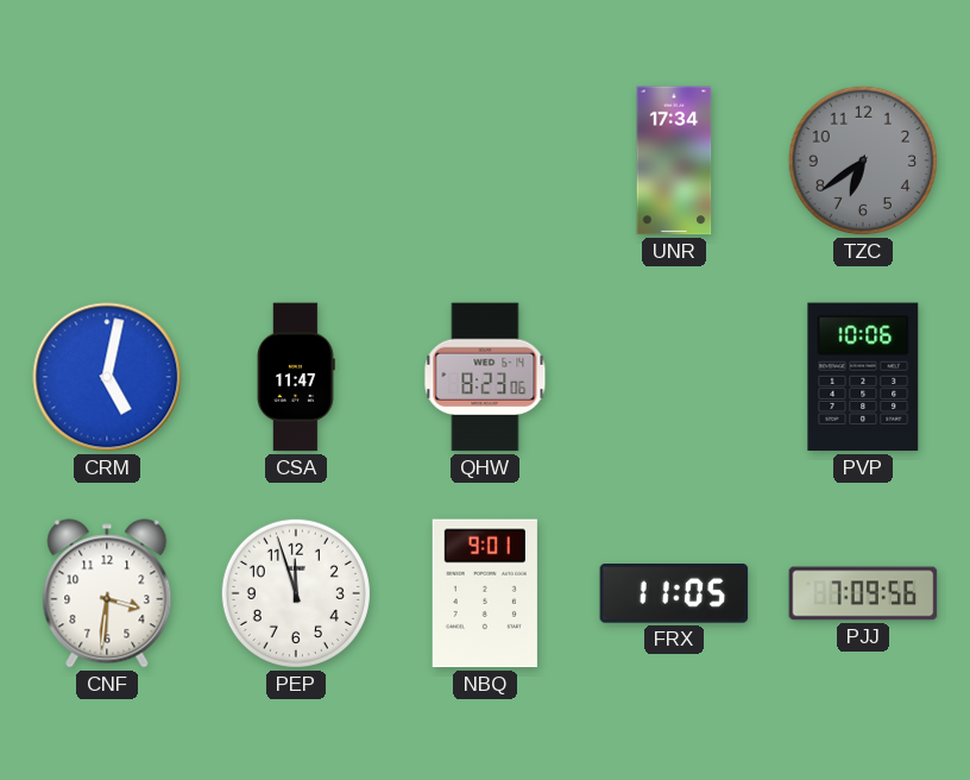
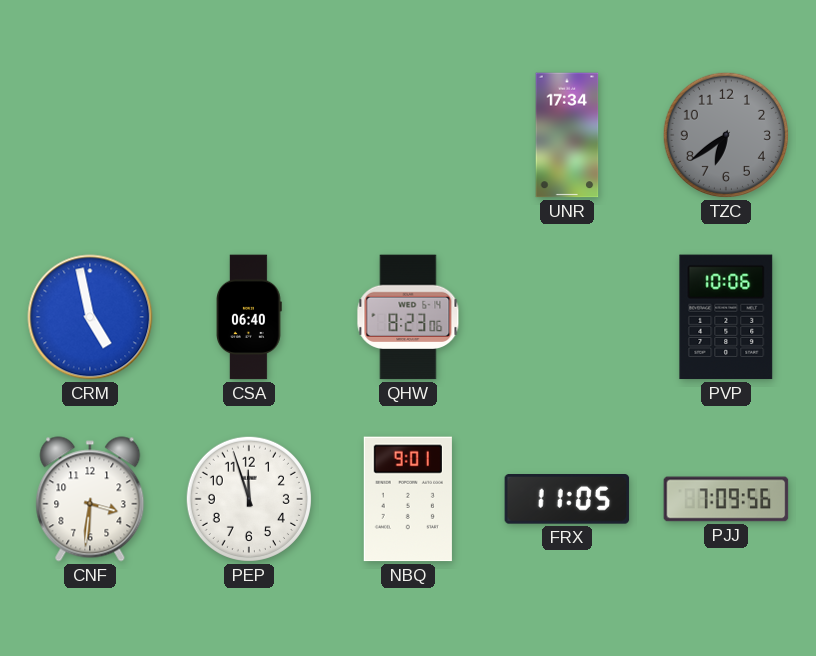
CRM: 5:02 -> 4:58 (90, 317)
CSA: 11:47 -> 06:40 (249, 317)
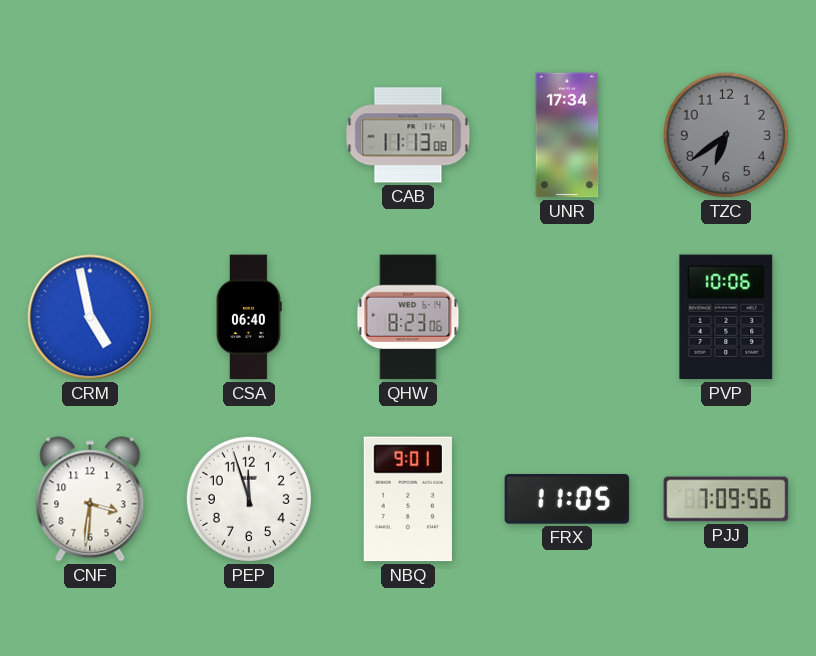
CAB: none -> 11:13 (408, 135)
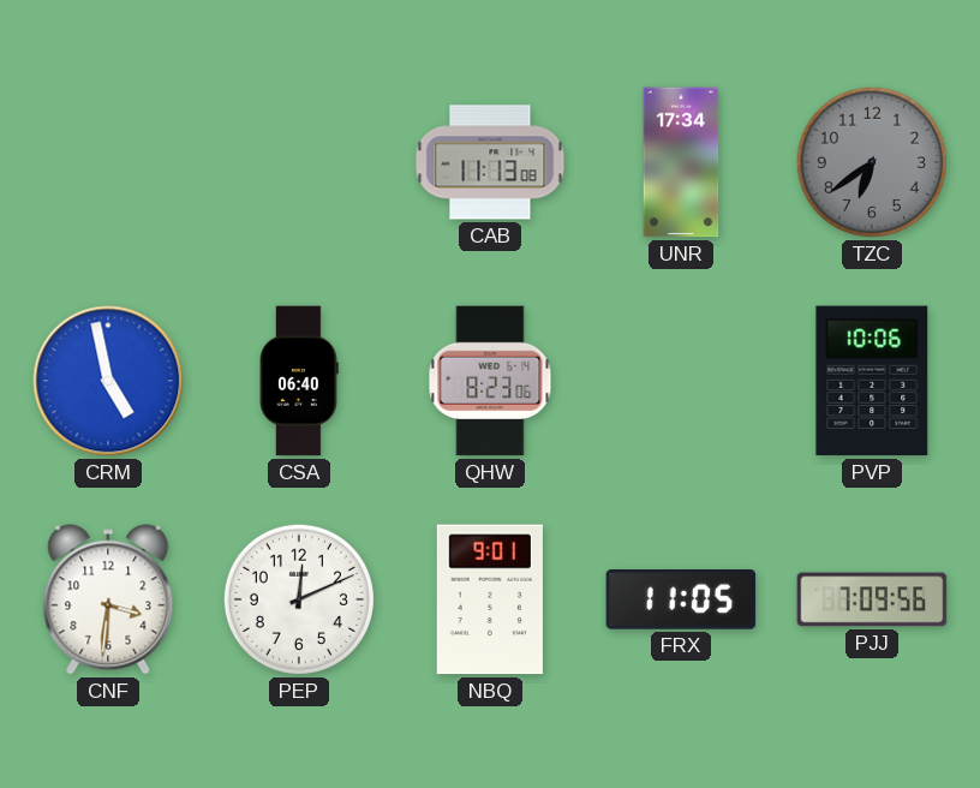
PEP: 11:57 -> 12:11 (299, 599)
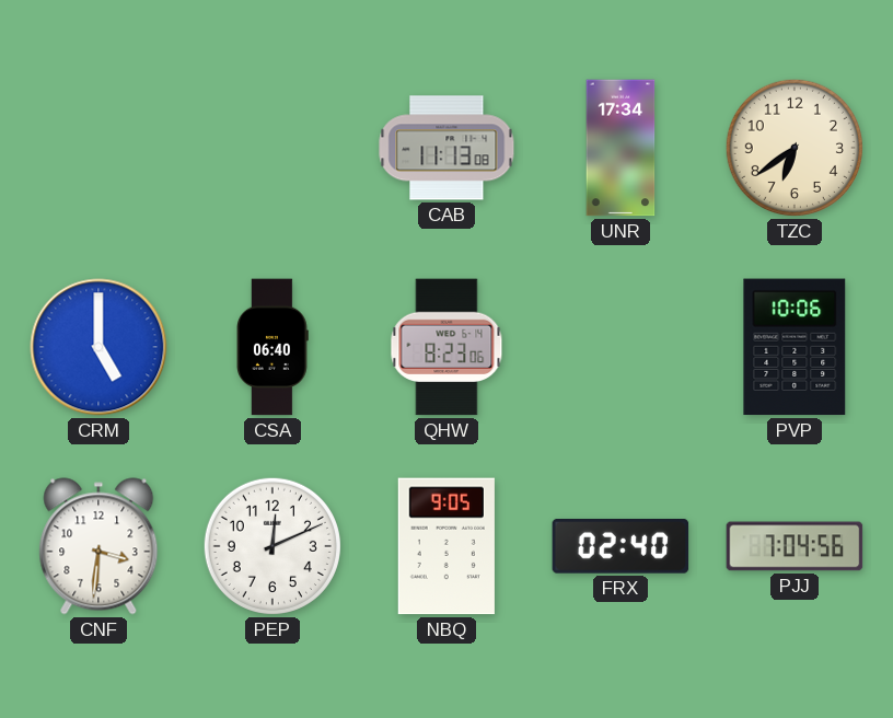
TZC dial: grey -> cream (795, 148)
CRM: 4:58 -> 5:00 (98, 347)
NBQ: 9:01 -> 9:05 (447, 546)
FRX: 11:05 -> 02:40 (621, 546)
PJJ: 7:09 -> 7:04 (795, 546)
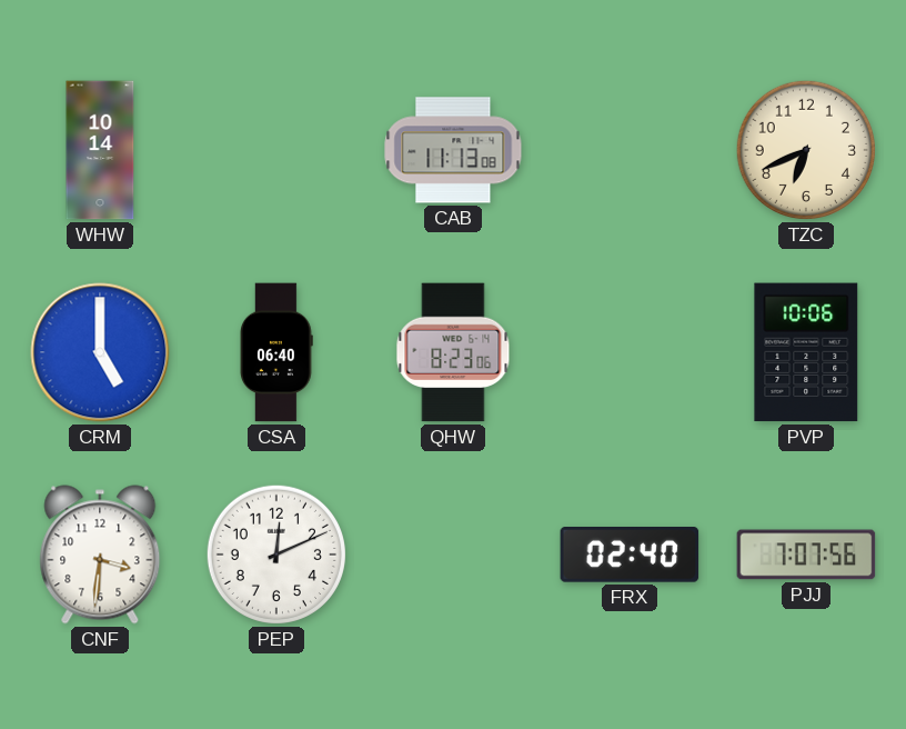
WHW: none -> 10:14 (100, 150)
UNR: 17:34 -> none (621, 148)
TZC: 6:39 -> 6:41 (806, 150)
NBQ: 9:05 -> none (447, 546)
PJJ: 7:04 -> 7:07 (806, 555)
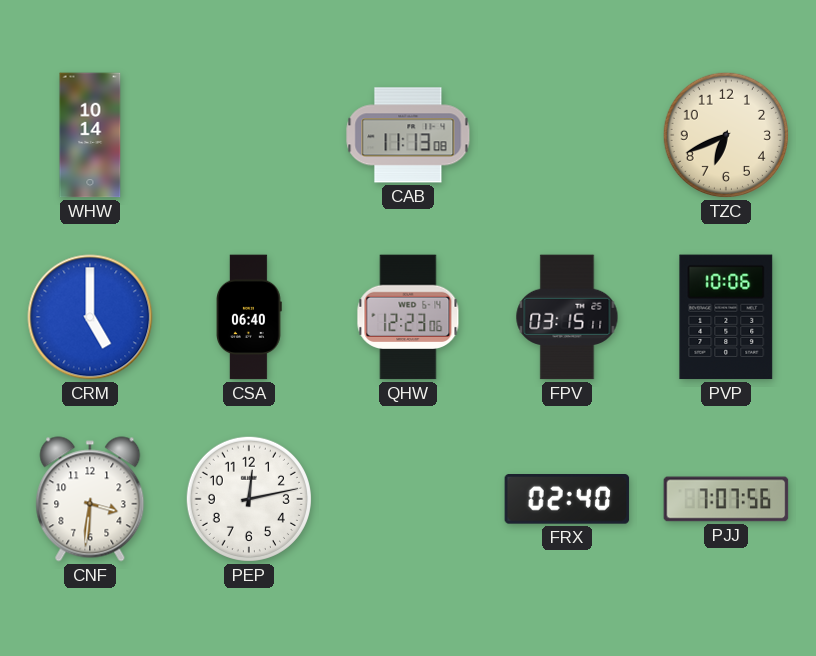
QHW: 8:23 -> 12:23 (408, 317)
FPV: none -> 03:15 (567, 317)
PEP: 12:11 -> 12:13 (249, 499)
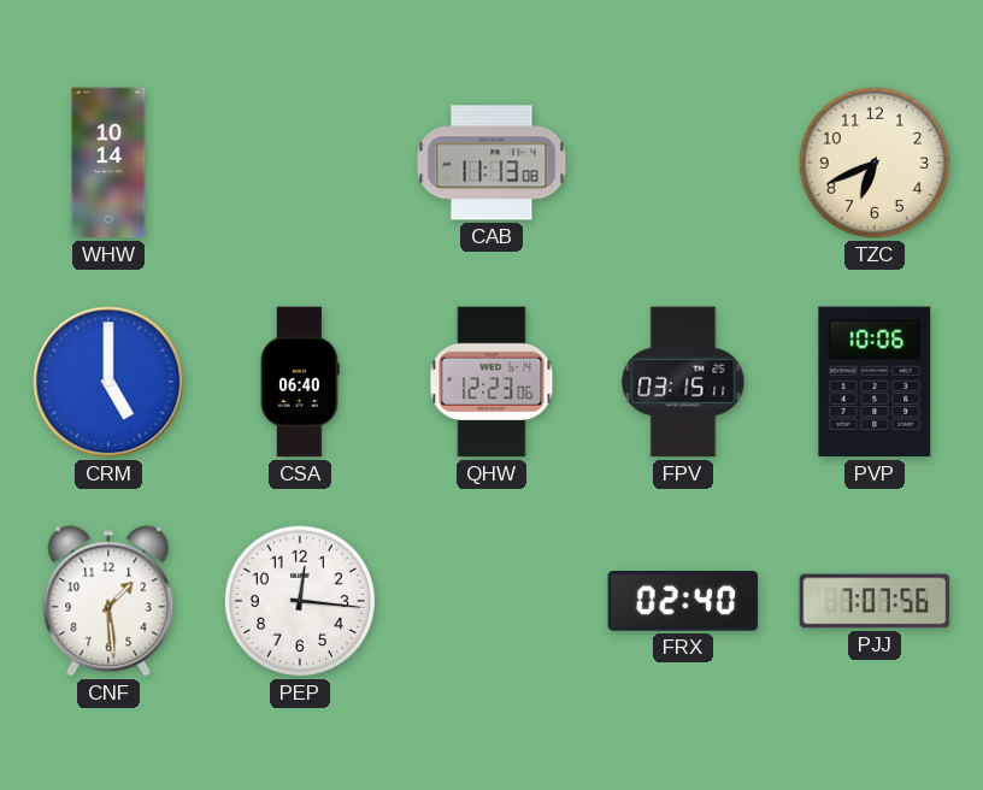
CNF: 3:31 -> 1:29 (108, 601)
PEP: 12:13 -> 12:16 (300, 601)
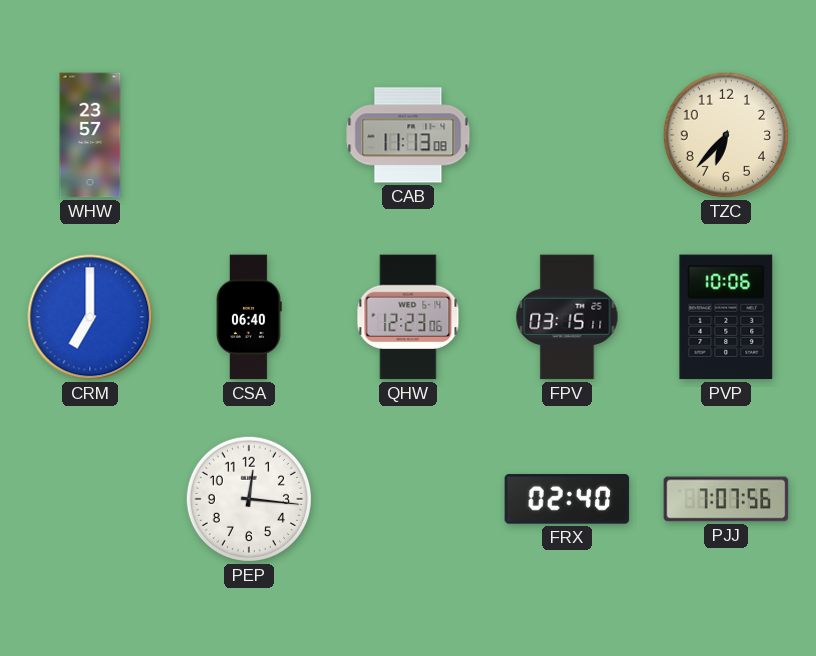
WHW: 10:14 -> 23:57 (90, 135)
TZC: 6:41 -> 6:37 (726, 135)
CRM: 5:00 -> 7:00 (90, 317)
CNF: 1:29 -> none (108, 601)
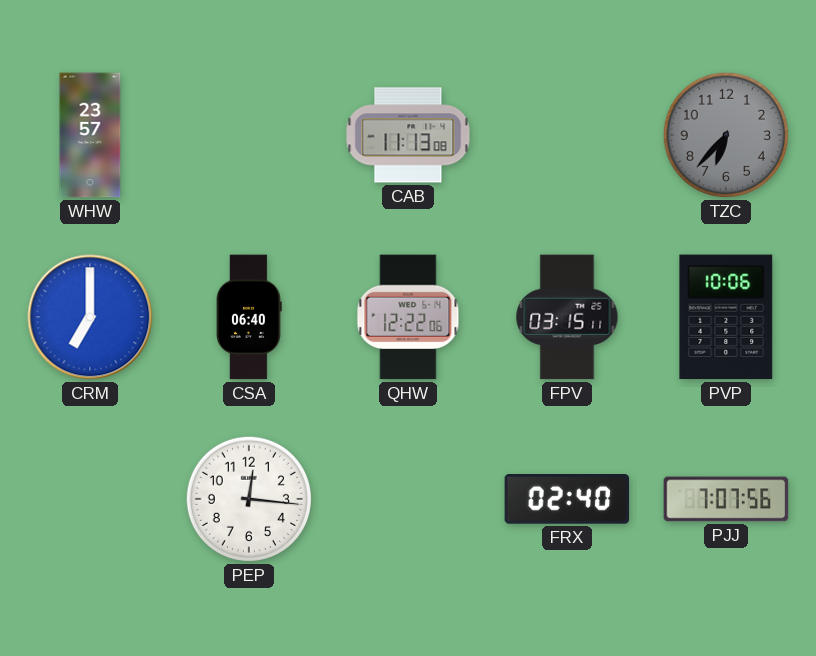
TZC dial: cream -> grey (726, 135)
QHW: 12:23 -> 12:22 (408, 317)
